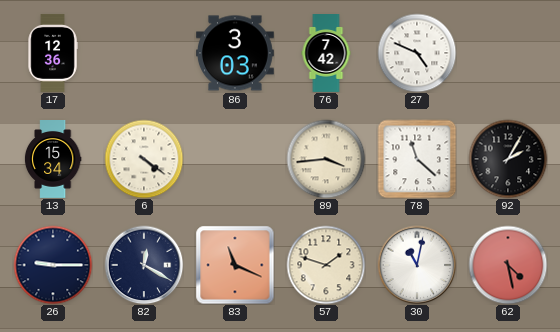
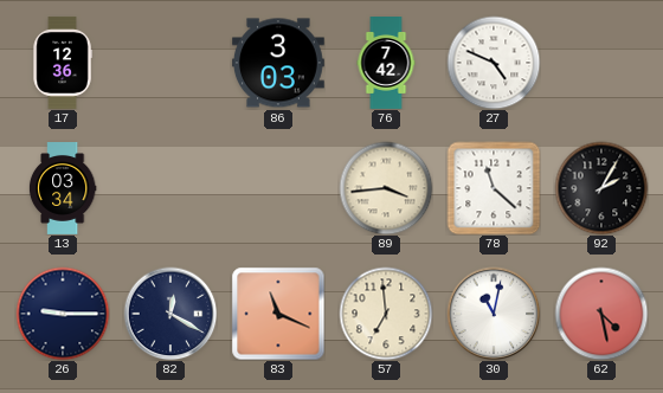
13: 15:34 -> 03:34 (63, 189)
6: 4:21 -> none (144, 159)
57: 1:48 -> 6:59 (386, 314)
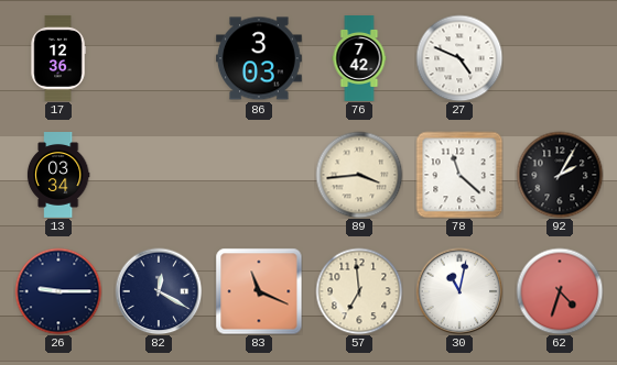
62: 4:28 -> 4:33 (560, 291)
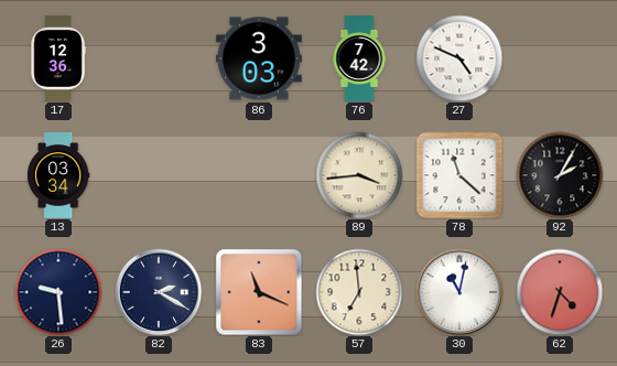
26: 9:15 -> 9:29 (58, 292)
82: 12:20 -> 2:20 (159, 292)
